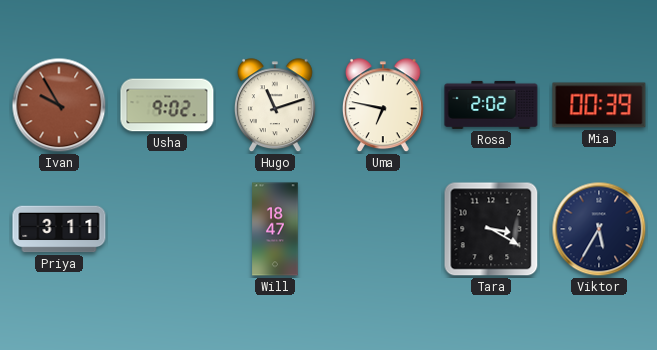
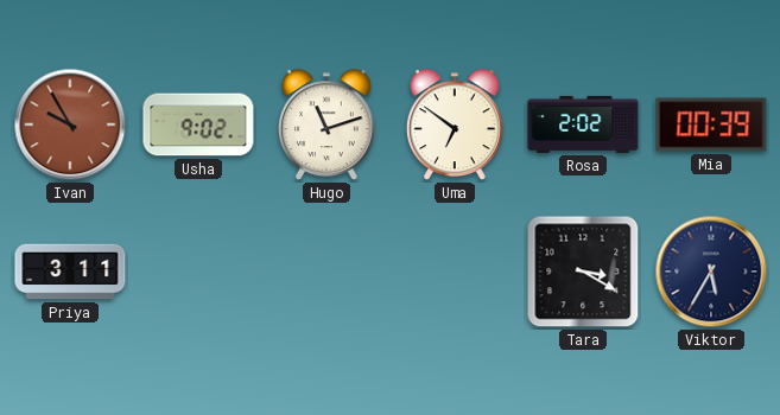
Uma: 6:47 -> 6:51 (455, 126)
Will: 18:47 -> none (275, 229)
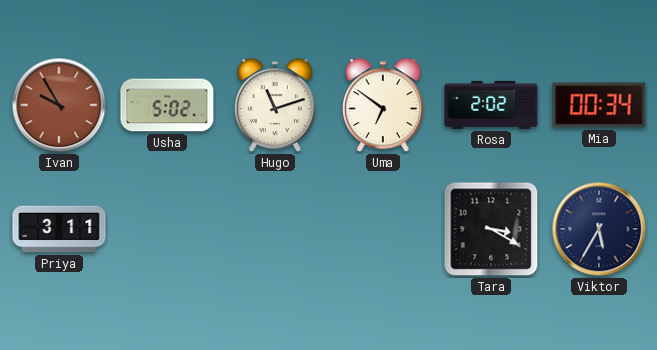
Usha: 9:02 -> 5:02 (167, 105)
Mia: 00:39 -> 00:34 (599, 105)
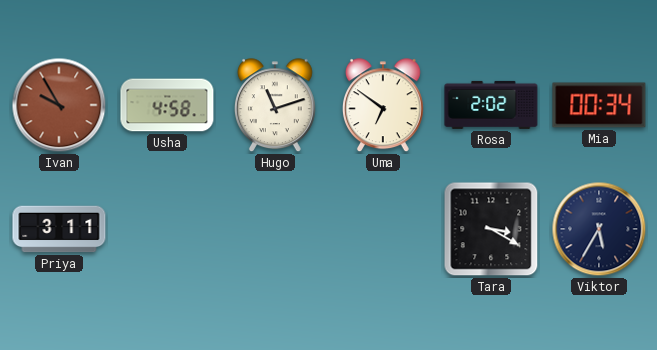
Usha: 5:02 -> 4:58 (167, 105)
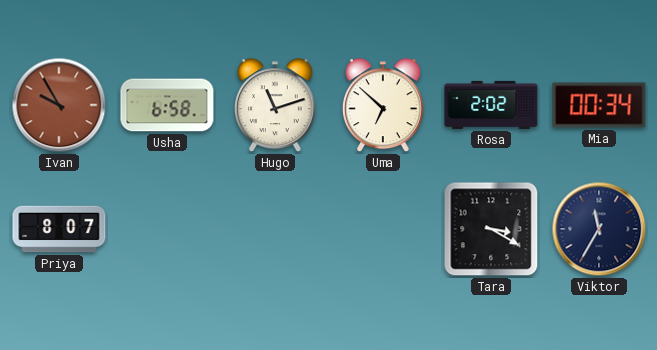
Usha: 4:58 -> 6:58 (167, 105)
Uma: 6:51 -> 6:52 (383, 106)
Priya: 3:11 -> 8:07 (59, 229)
Viktor: 5:35 -> 11:35 (599, 229)
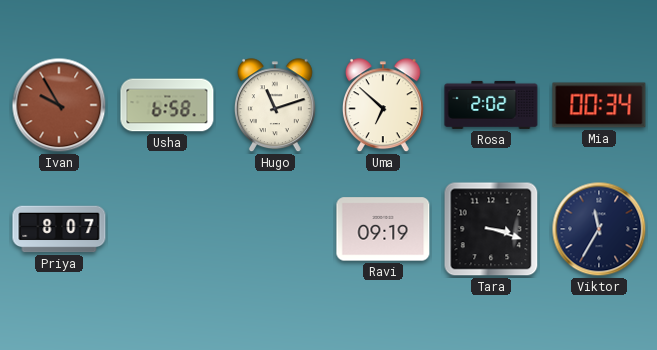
Ravi: none -> 09:19 (383, 229)
Tara: 3:20 -> 3:18 (491, 229)
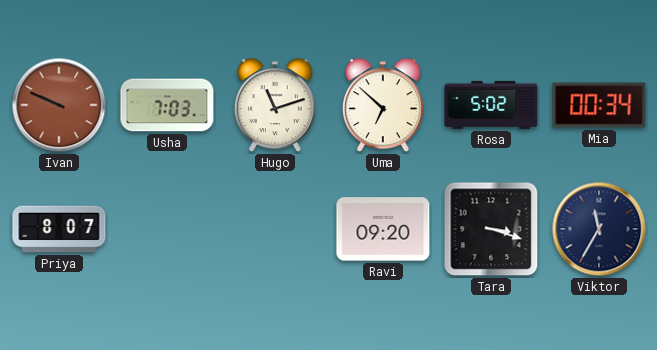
Ivan: 9:55 -> 9:49 (59, 105)
Usha: 6:58 -> 7:03 (167, 105)
Rosa: 2:02 -> 5:02 (491, 105)
Ravi: 09:19 -> 09:20 (383, 229)
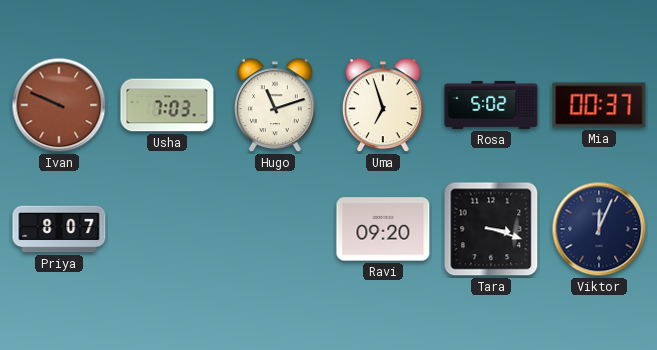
Uma: 6:52 -> 6:57 (383, 106)
Mia: 00:34 -> 00:37 (599, 105)
Viktor: 11:35 -> 12:04 (599, 229)
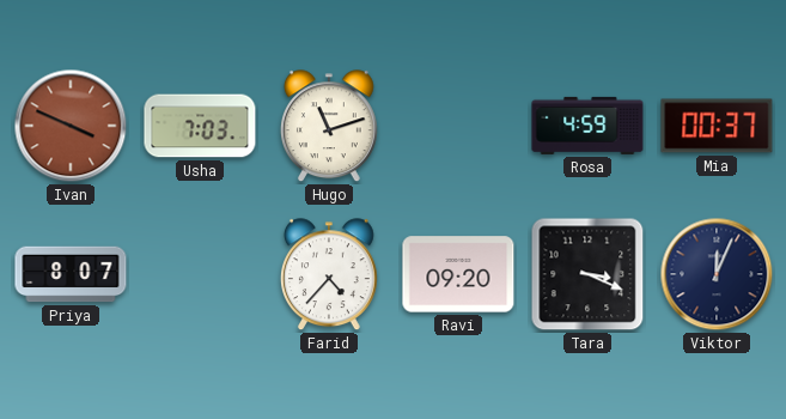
Ivan: 9:49 -> 3:49 (71, 126)
Uma: 6:57 -> none (383, 106)
Rosa: 5:02 -> 4:59 (587, 126)
Farid: none -> 4:37 (329, 275)
Tara: 3:18 -> 3:19 (587, 274)
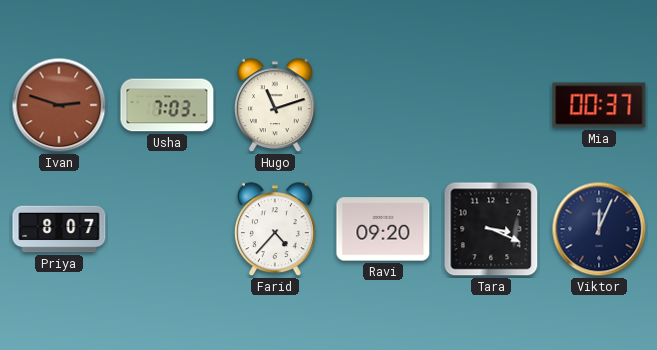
Ivan: 3:49 -> 2:48 (59, 105)
Rosa: 4:59 -> none (587, 126)
